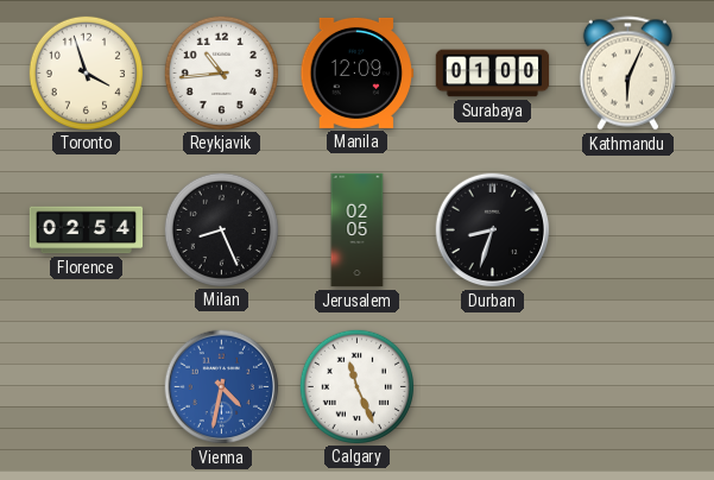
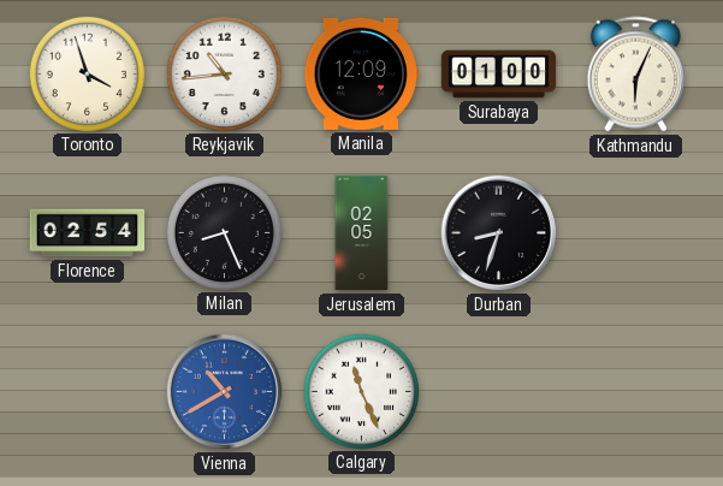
Vienna: 4:32 -> 10:40 (225, 392)
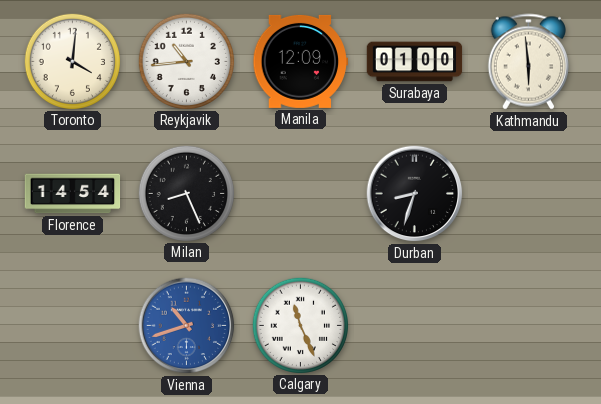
Toronto: 3:57 -> 4:01 (72, 61)
Kathmandu: 6:04 -> 5:59 (528, 62)
Florence: 02:54 -> 14:54 (73, 194)
Jerusalem: 02:05 -> none (362, 233)
Vienna: 10:40 -> 10:42 (187, 326)
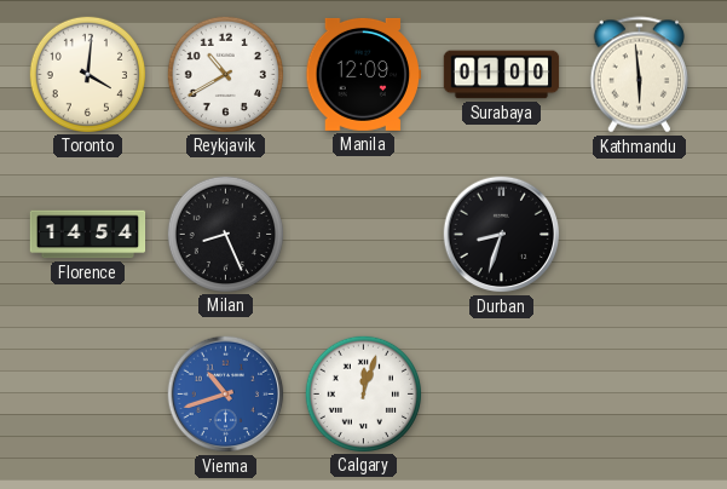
Reykjavik: 10:44 -> 10:40 (225, 74)
Calgary: 11:26 -> 12:03 (363, 393)
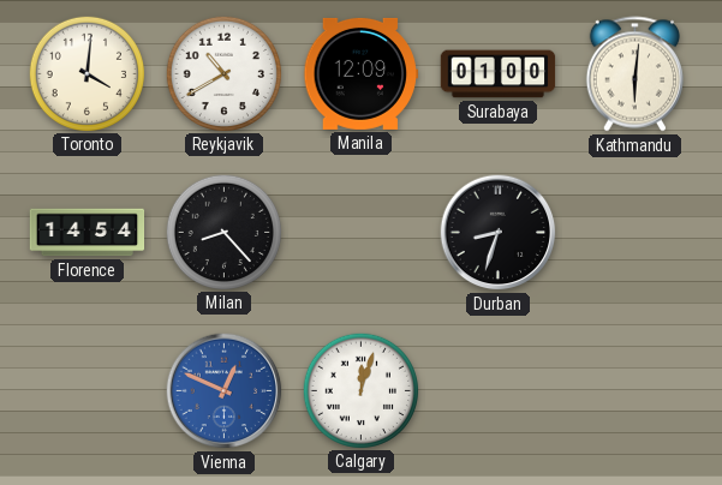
Kathmandu: 5:59 -> 6:01 (634, 74)
Milan: 8:26 -> 8:23 (223, 232)
Vienna: 10:42 -> 12:49 (225, 391)
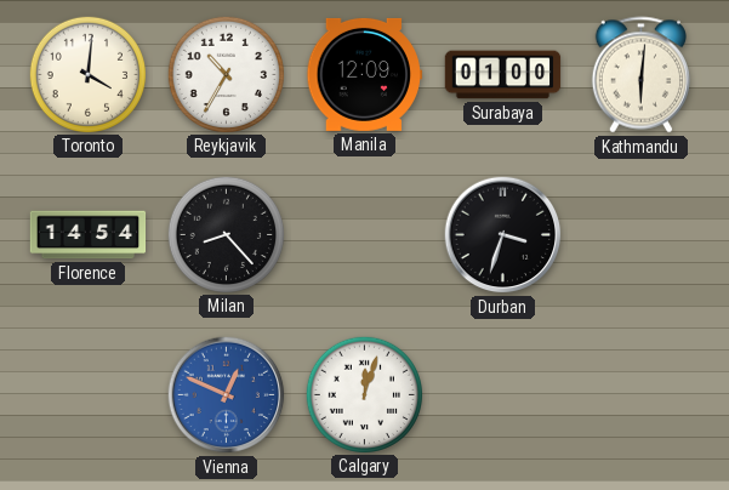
Reykjavik: 10:40 -> 10:35 (226, 74)
Durban: 8:33 -> 3:33 (503, 235)
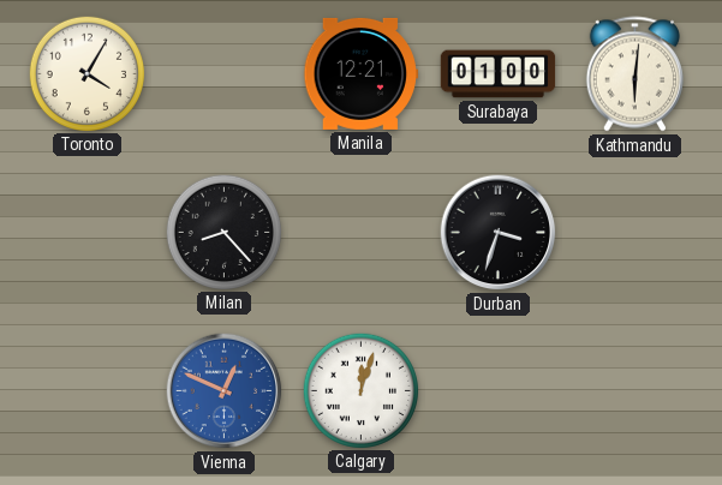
Toronto: 4:01 -> 4:05 (86, 73)
Reykjavik: 10:35 -> none (226, 74)
Manila: 12:09 -> 12:21 (362, 73)
Florence: 14:54 -> none (89, 235)
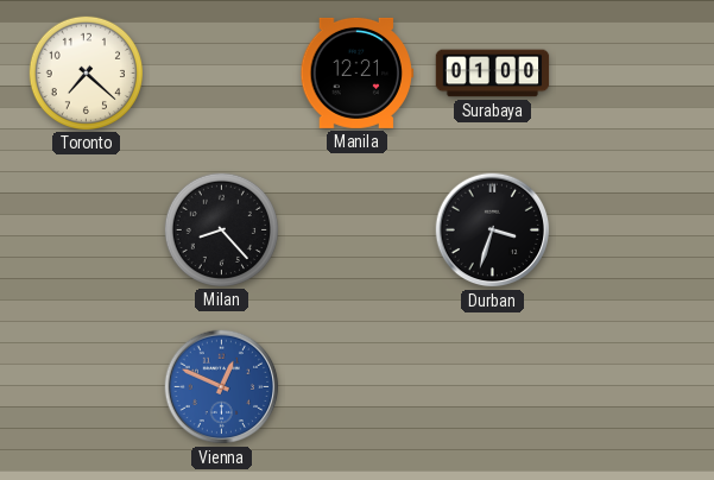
Toronto: 4:05 -> 7:22 (86, 72)
Kathmandu: 6:01 -> none (634, 74)
Calgary: 12:03 -> none (360, 390)
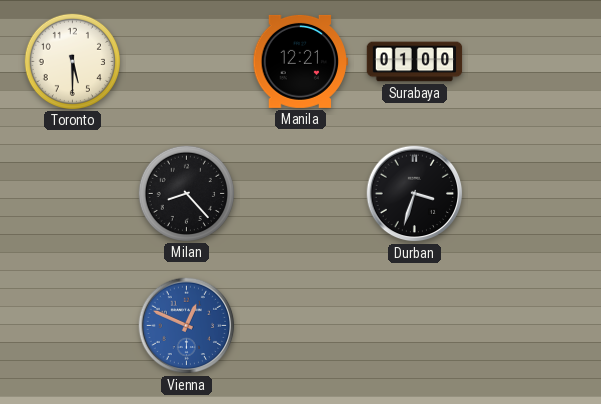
Toronto: 7:22 -> 5:30 (72, 61)
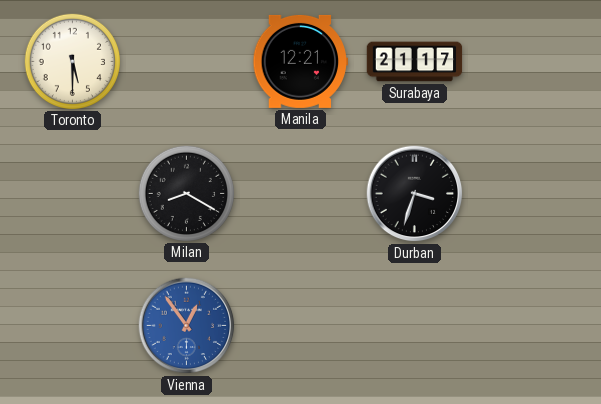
Surabaya: 01:00 -> 21:17 (415, 62)
Milan: 8:23 -> 8:20 (186, 193)
Vienna: 12:49 -> 12:54 (187, 326)
